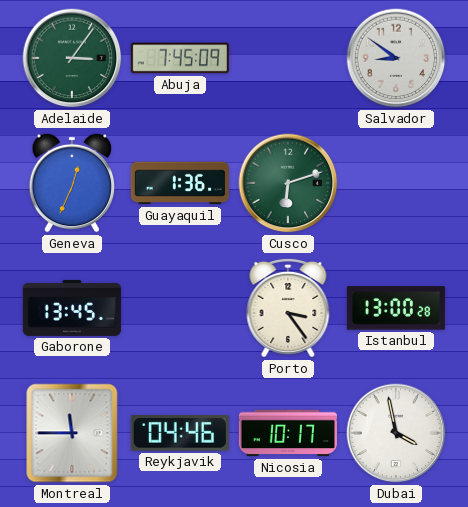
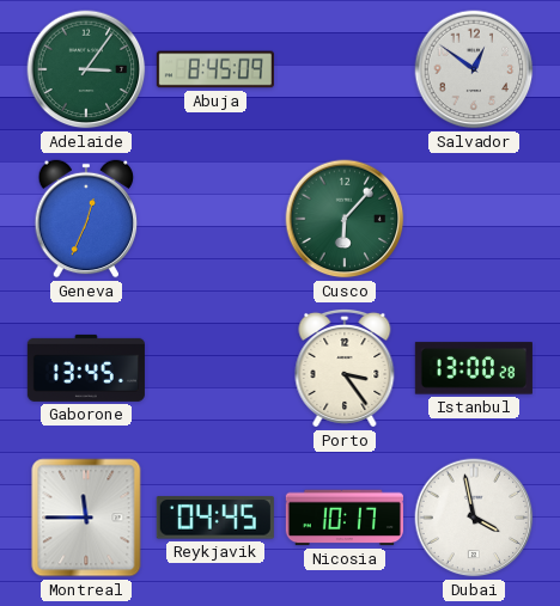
Abuja: 7:45 -> 8:45 (215, 69)
Salvador: 8:51 -> 12:51 (474, 69)
Guayaquil: 1:36 -> none (180, 183)
Cusco: 6:12 -> 6:07 (345, 219)
Reykjavik: 04:46 -> 04:45 (215, 518)
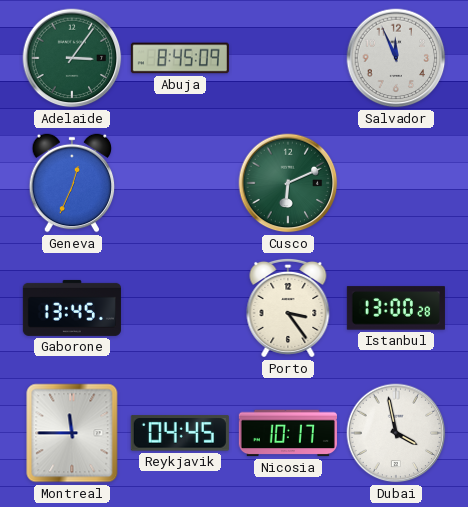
Salvador: 12:51 -> 11:56 (396, 58)
Cusco: 6:07 -> 6:11 (288, 183)
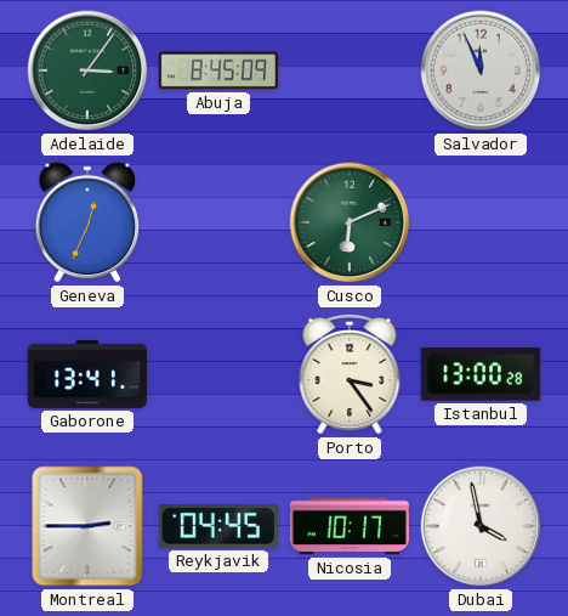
Gaborone: 13:45 -> 13:41 (87, 374)
Montreal: 11:45 -> 2:45 (87, 526)
